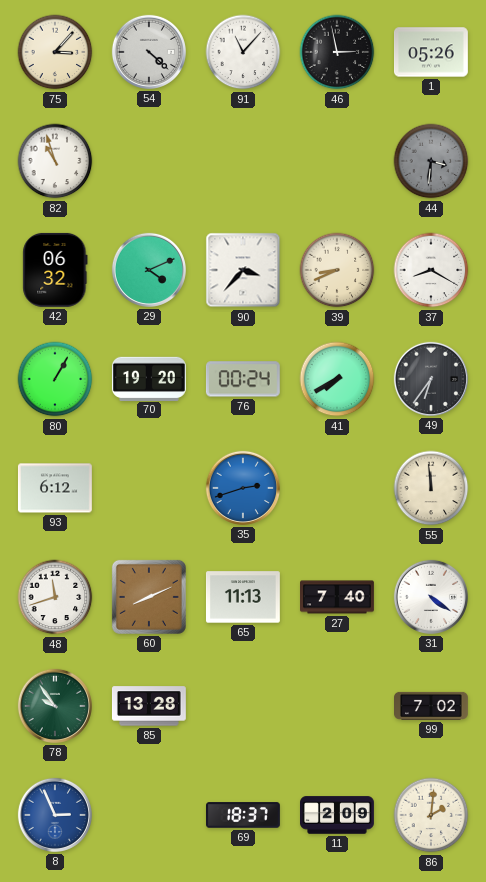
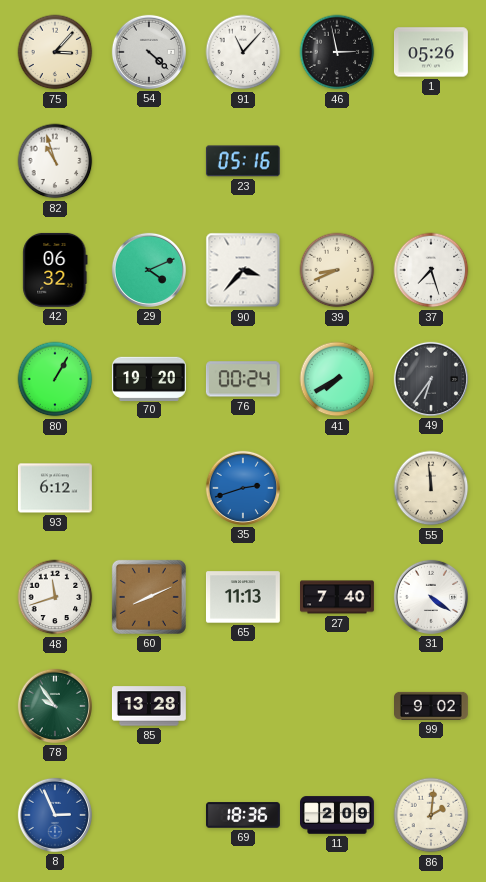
23: none -> 05:16 (243, 161)
44: 3:31 -> none (431, 161)
37: 8:20 -> 7:27 (431, 270)
99: 7:02 -> 9:02 (432, 706)
69: 18:37 -> 18:36 (244, 815)
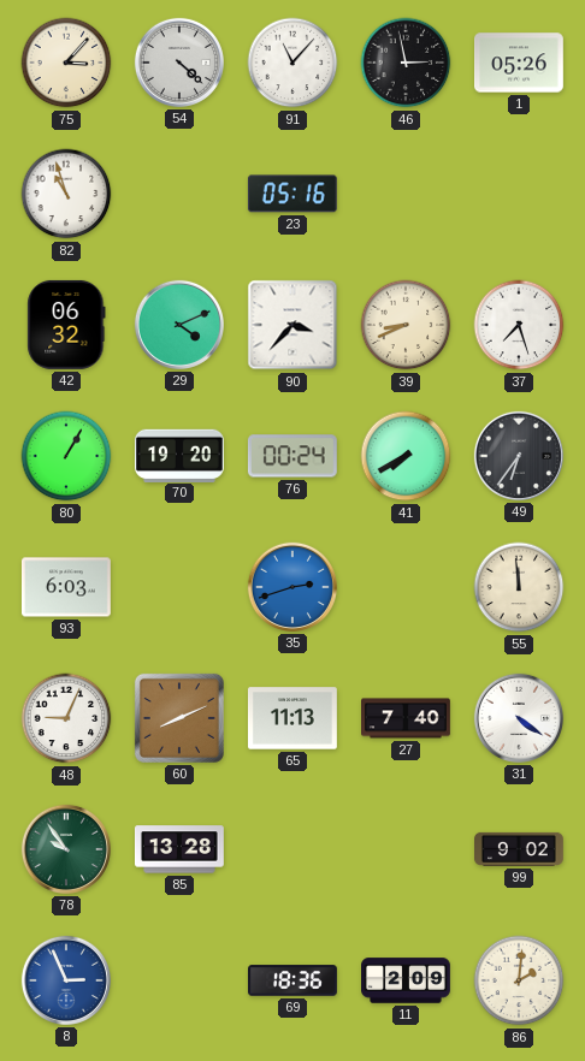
93: 6:12 -> 6:03 (66, 587)
48: 11:42 -> 9:04 (66, 718)
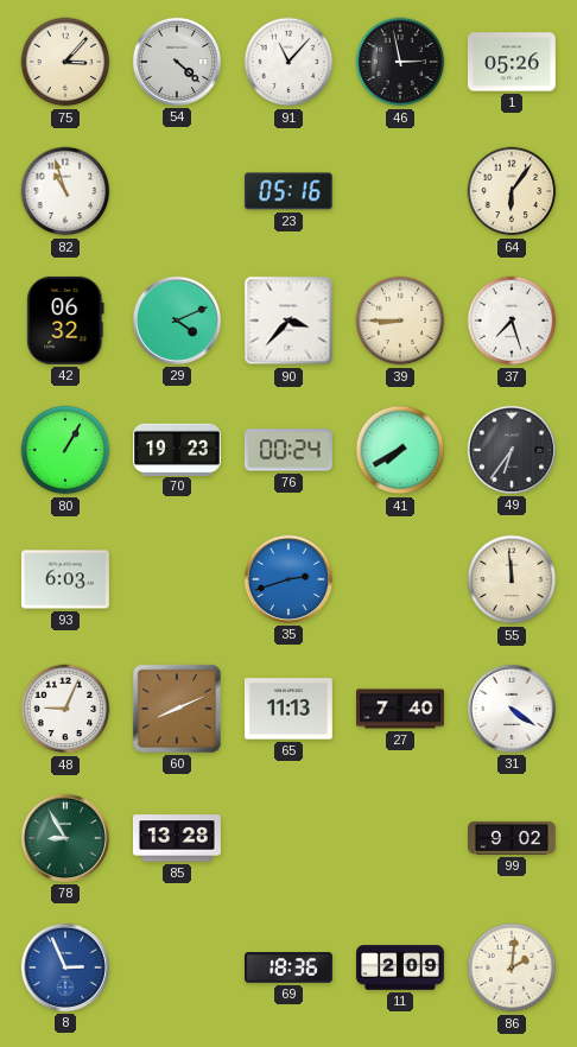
64: none -> 6:06 (512, 191)
39: 8:41 -> 8:45 (400, 321)
70: 19:20 -> 19:23 (177, 449)
78: 9:54 -> 8:55 (65, 838)
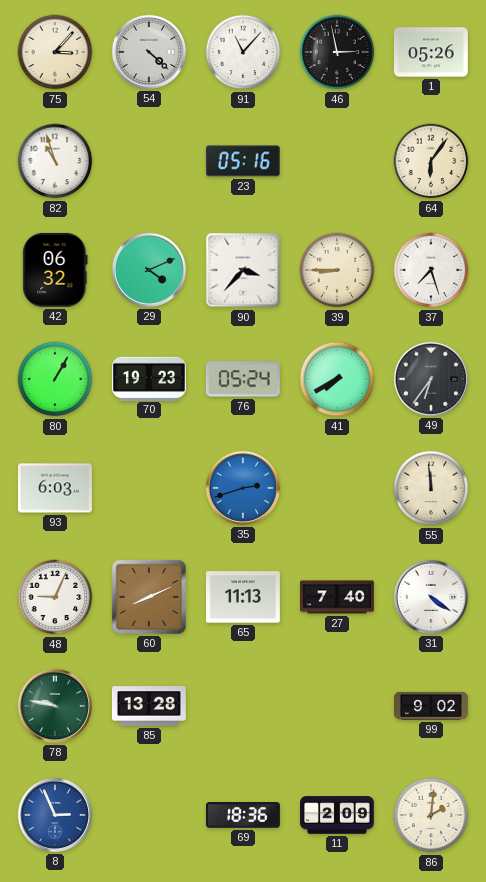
76: 00:24 -> 05:24 (243, 379)
78: 8:55 -> 9:47 (55, 706)
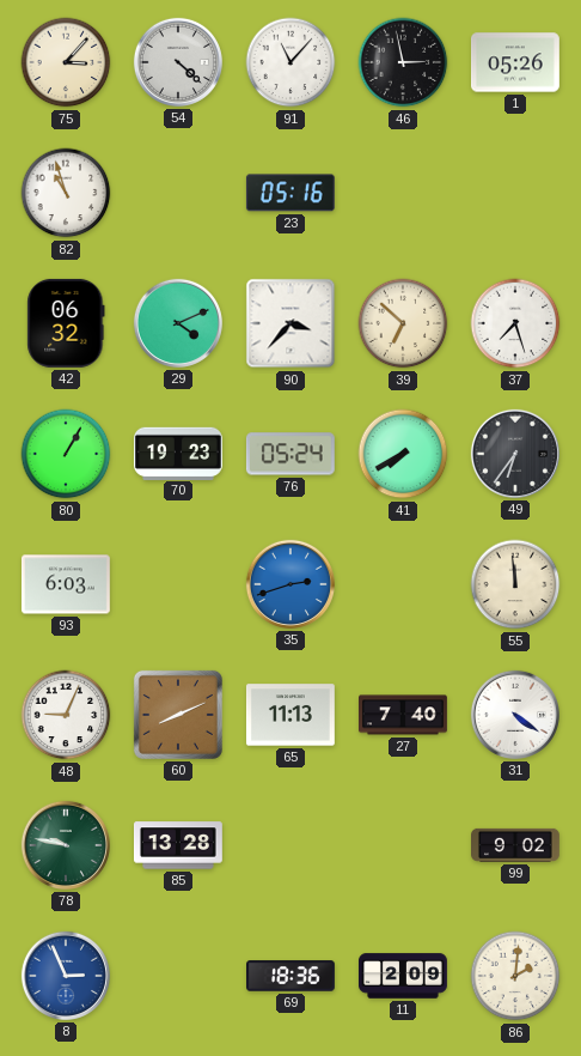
64: 6:06 -> none (431, 161)
39: 8:45 -> 6:52 (403, 323)
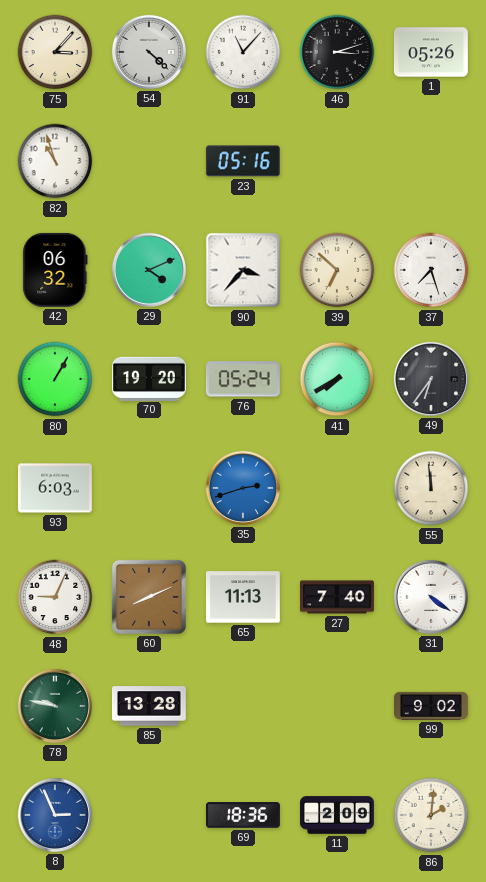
46: 2:58 -> 3:12 (337, 52)
70: 19:23 -> 19:20 (149, 378)
